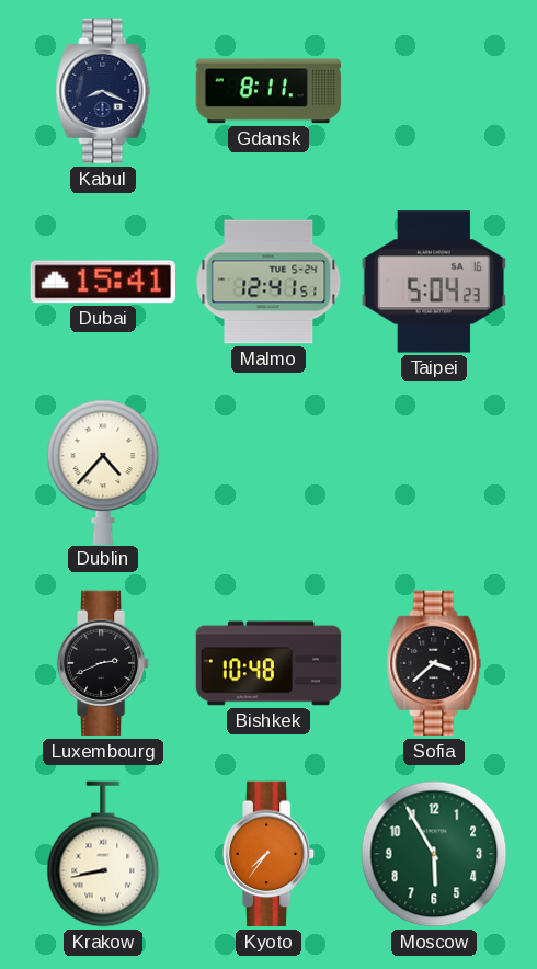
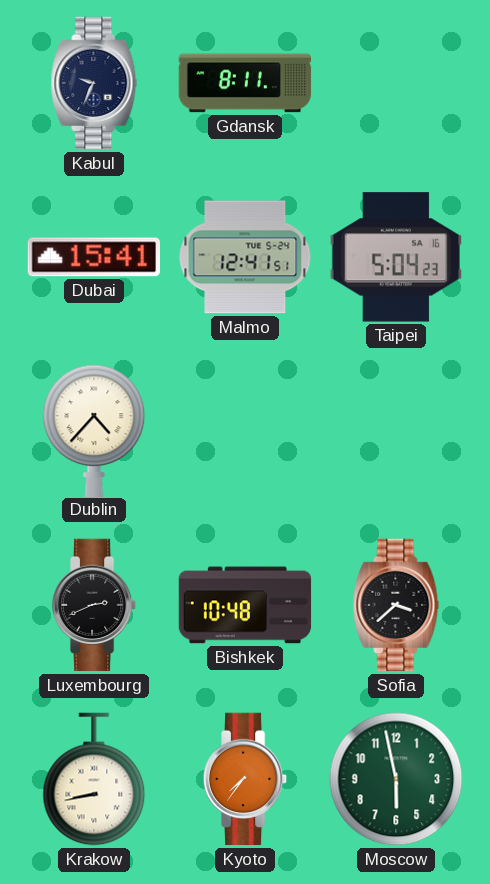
Kabul: 8:19 -> 9:34 (94, 83)
Moscow: 5:55 -> 5:58 (396, 779)
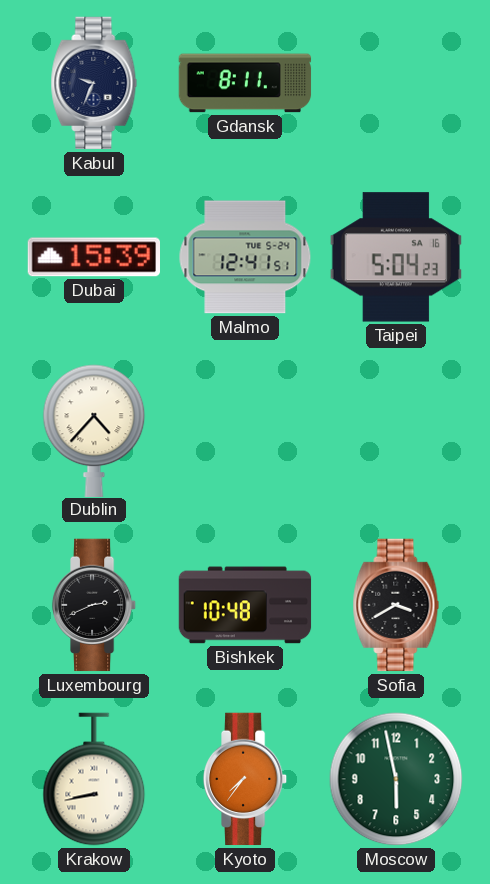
Dubai: 15:41 -> 15:39 (93, 257)
Sofia: 3:38 -> 3:40 (396, 605)
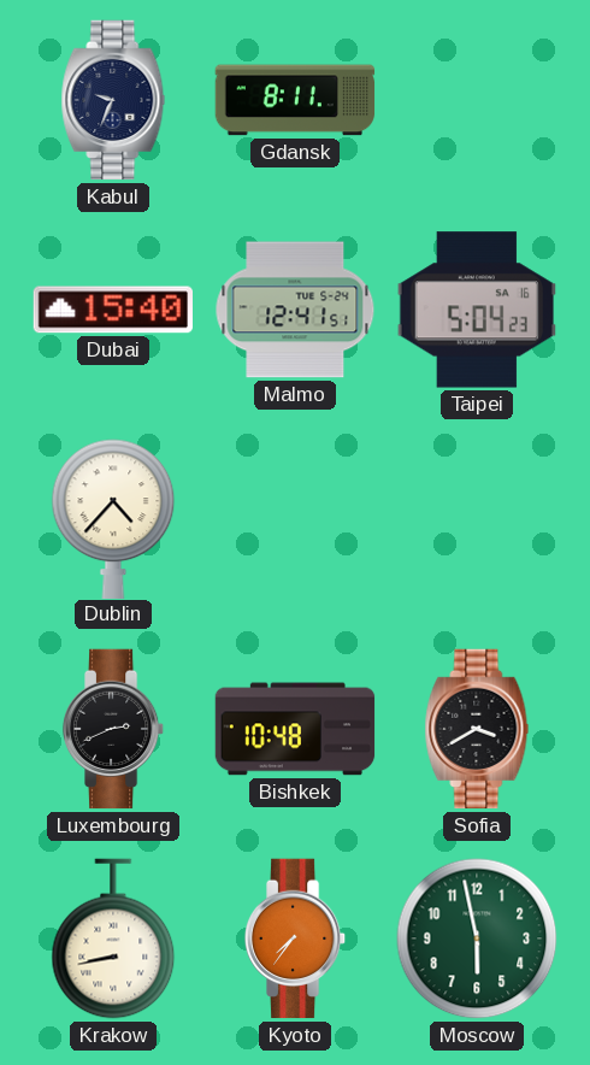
Dubai: 15:39 -> 15:40 (112, 310)
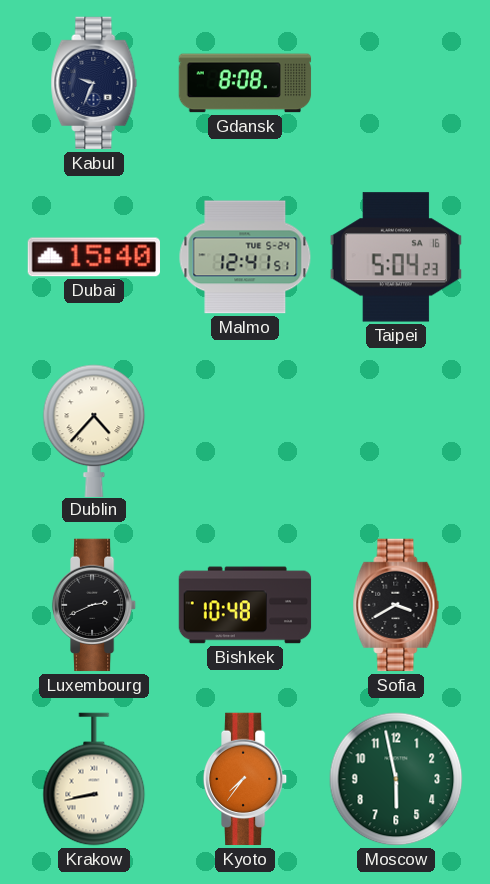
Gdansk: 8:11 -> 8:08 (245, 83)
